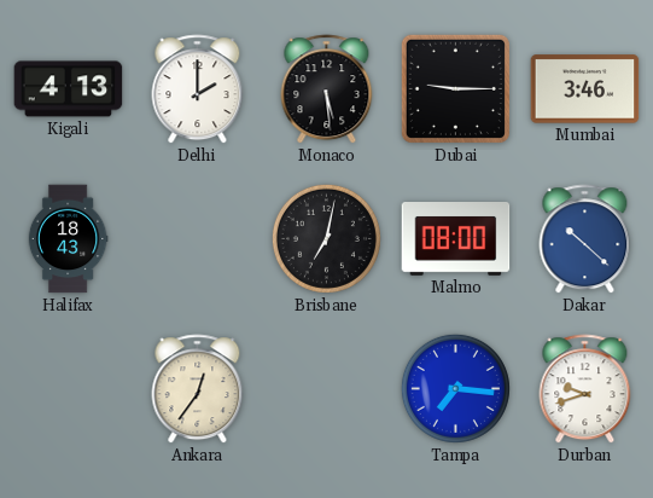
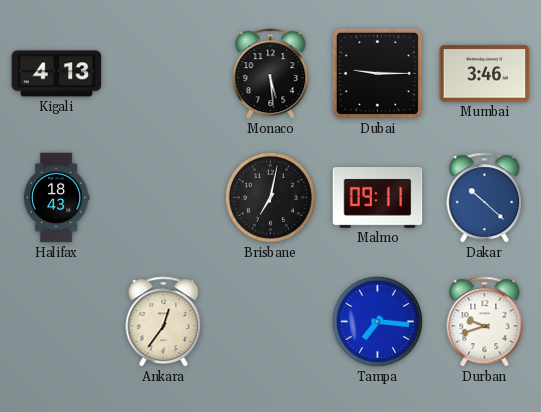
Delhi: 2:00 -> none (198, 89)
Malmo: 08:00 -> 09:11 (378, 198)
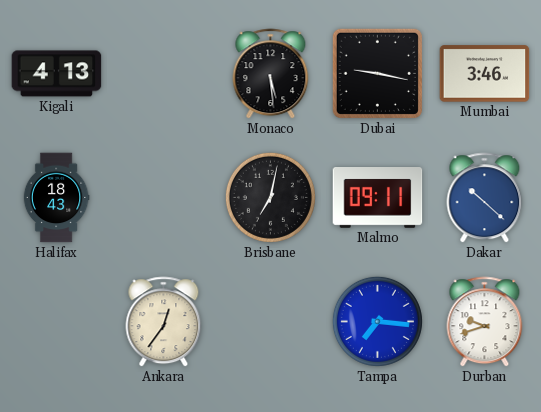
Dubai: 9:15 -> 9:17 (377, 73)
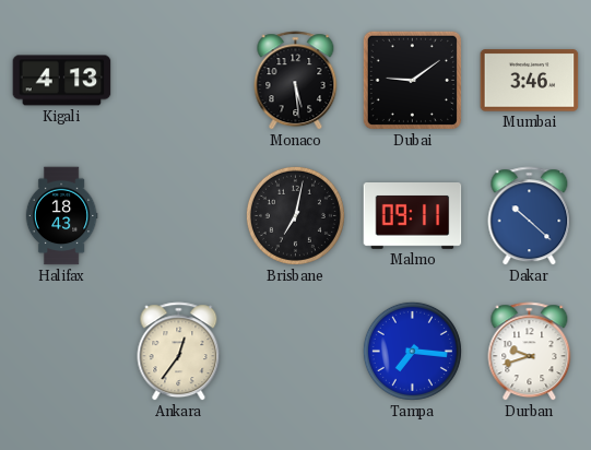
Dubai: 9:17 -> 9:09 (412, 80)
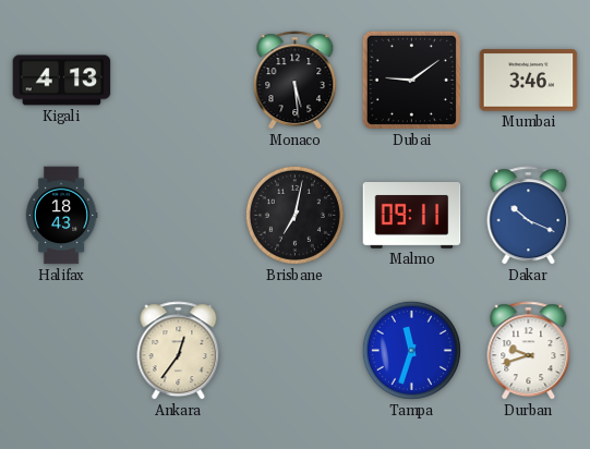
Dakar: 10:22 -> 10:19 (529, 216)
Tampa: 7:16 -> 11:33 (411, 350)
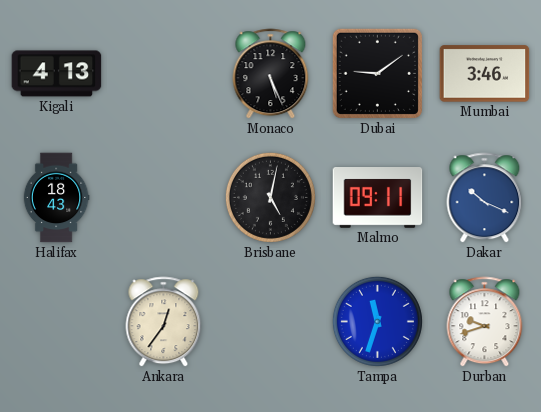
Monaco: 5:29 -> 5:26 (271, 74)
Brisbane: 7:02 -> 5:02 (270, 197)
